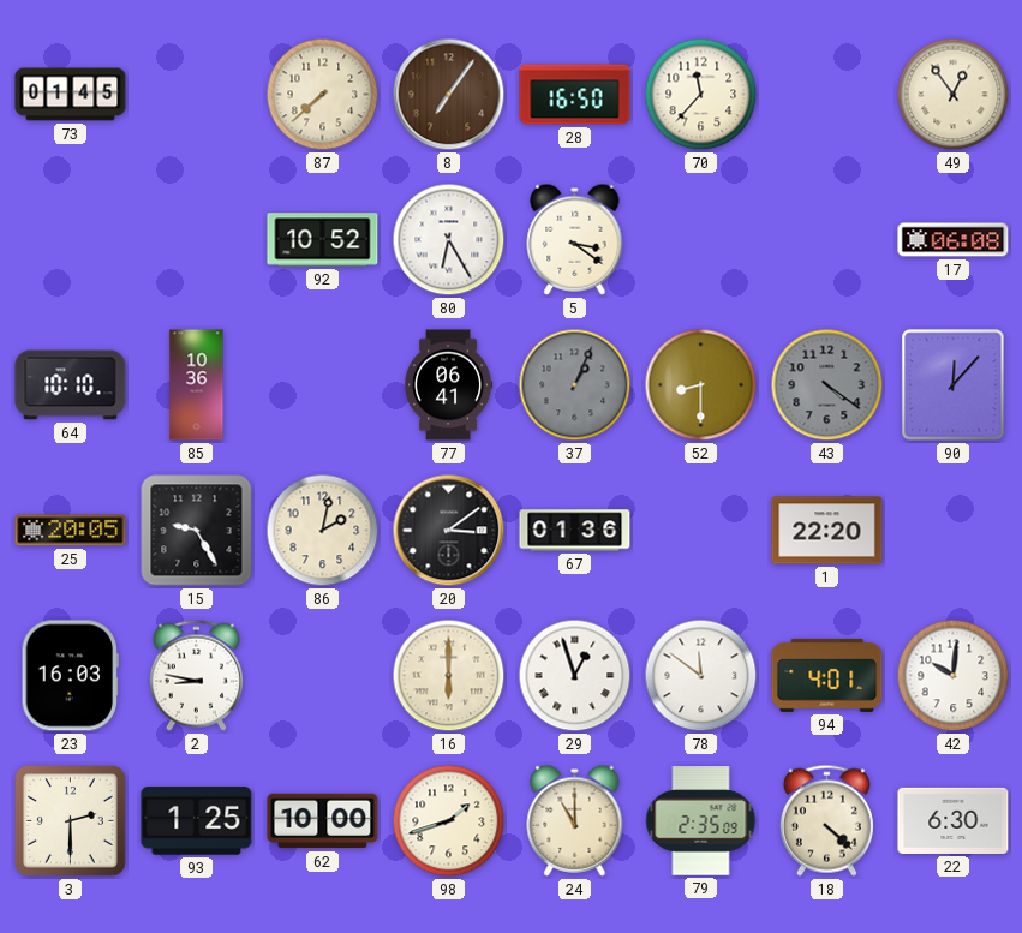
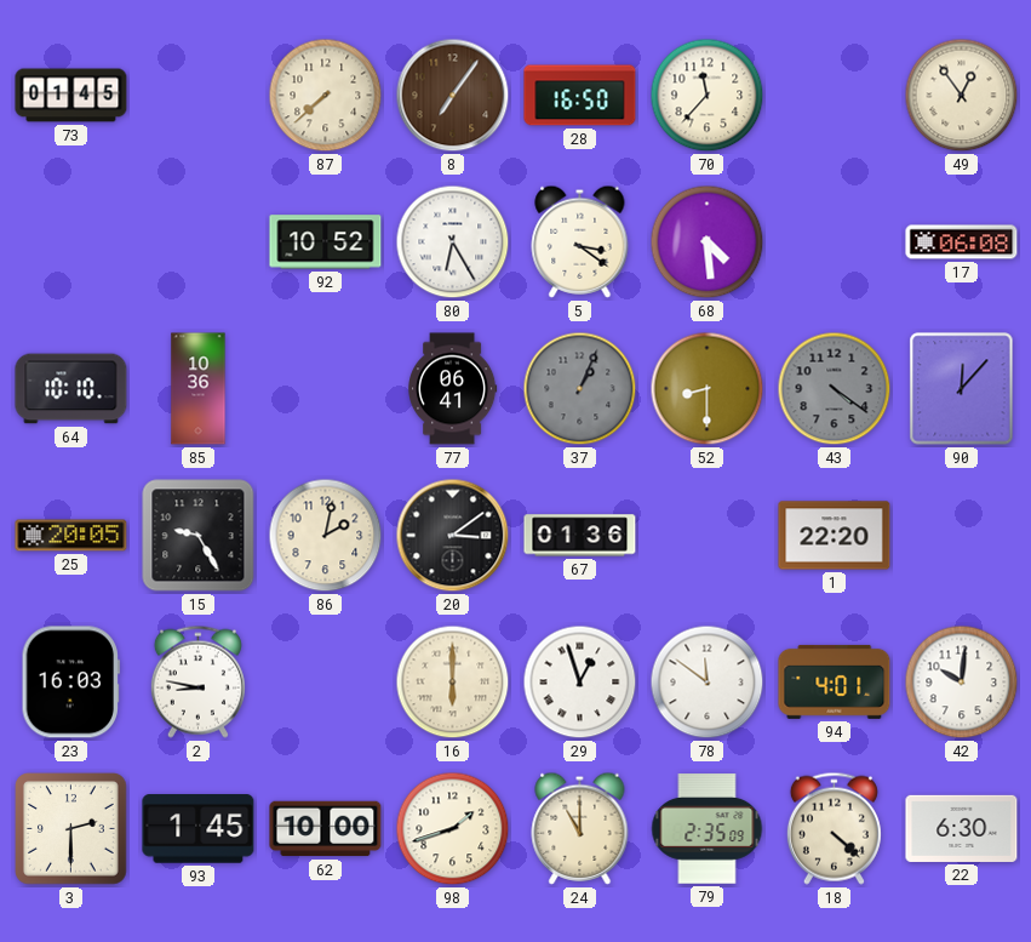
68: none -> 4:29 (708, 242)
93: 1:25 -> 1:45 (199, 829)
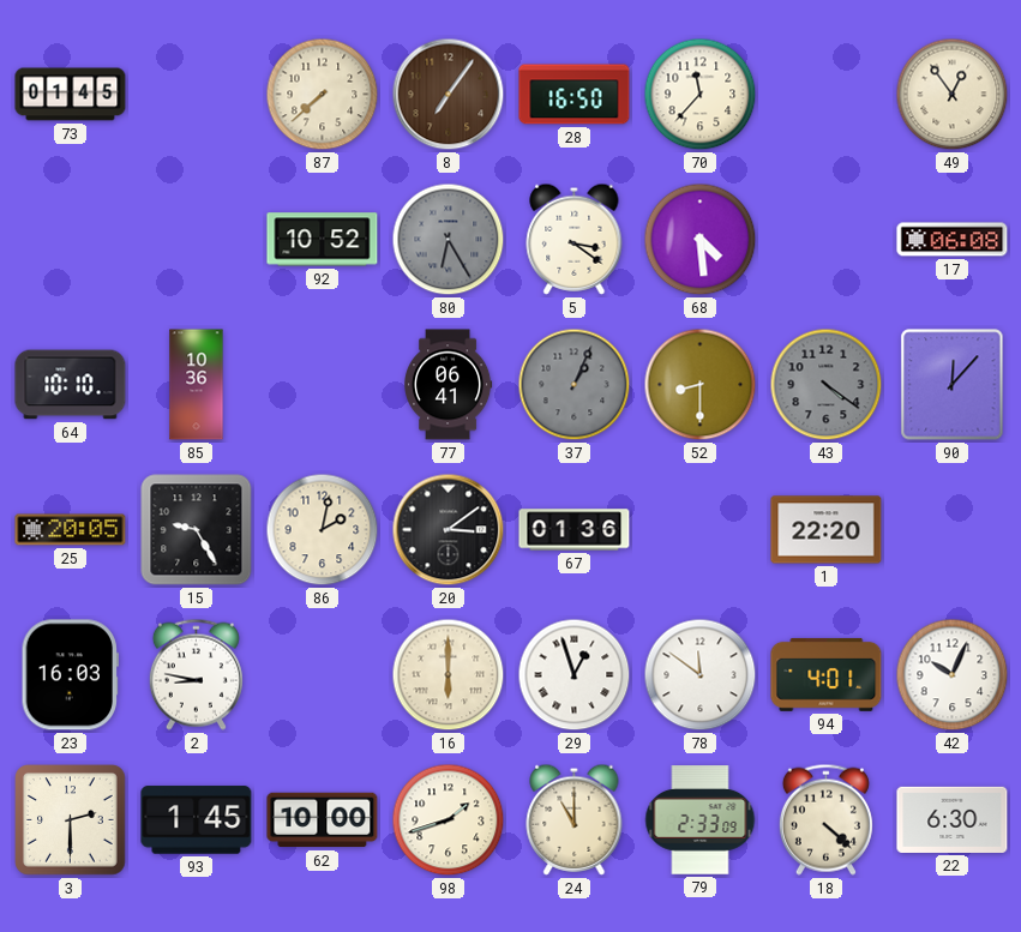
80 dial: white -> grey (449, 240)
42: 10:01 -> 10:04 (953, 675)
79: 2:35 -> 2:33 (701, 820)
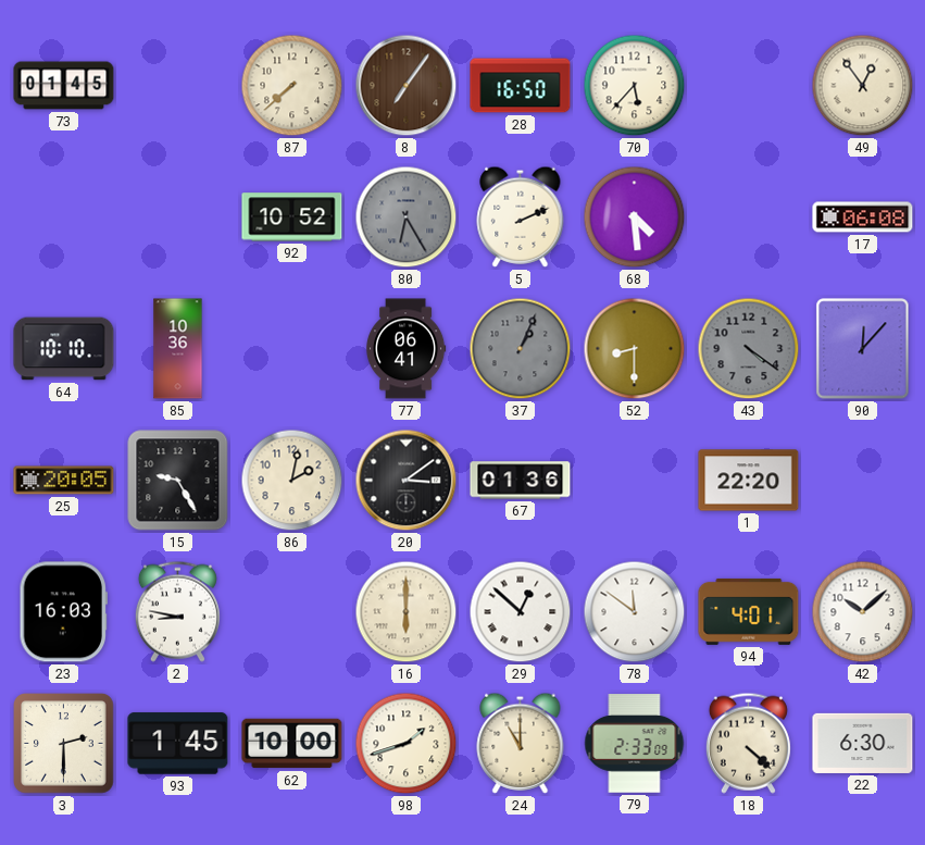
70: 11:37 -> 5:37 (635, 86)
5: 3:21 -> 2:11 (521, 216)
29: 12:57 -> 12:52 (521, 612)
42: 10:04 -> 10:08 (863, 612)
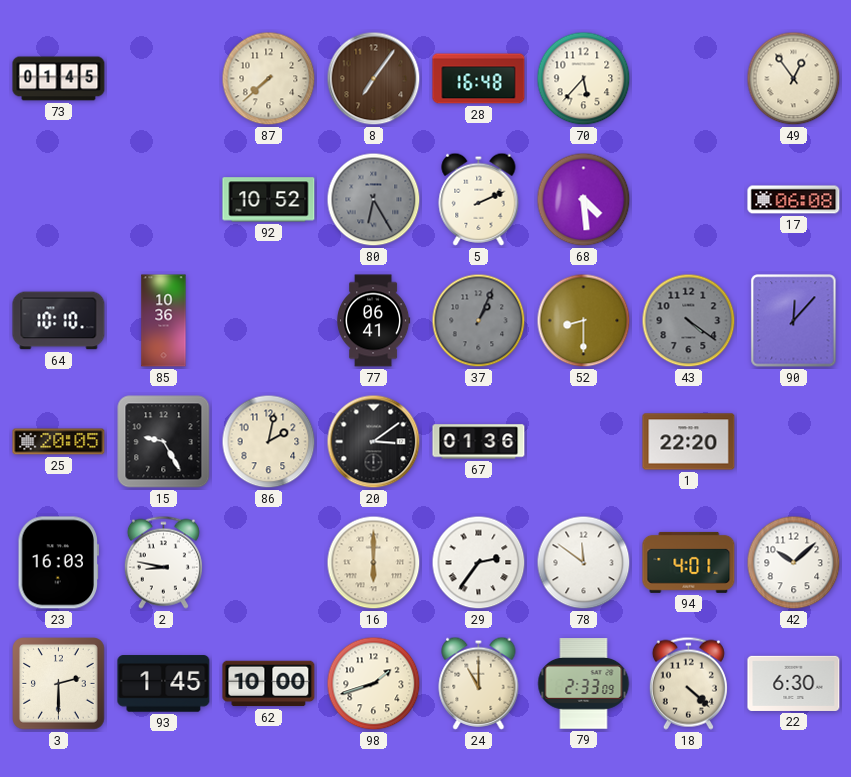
28: 16:50 -> 16:48 (479, 79)
29: 12:52 -> 2:36 (479, 563)
